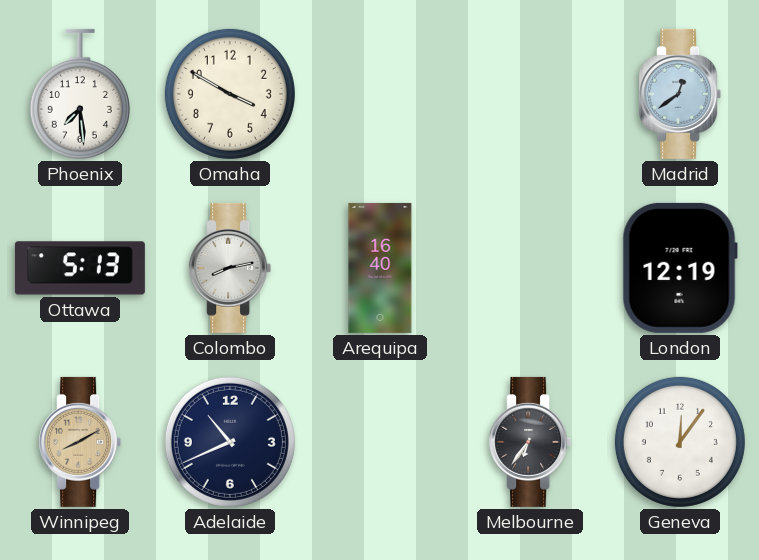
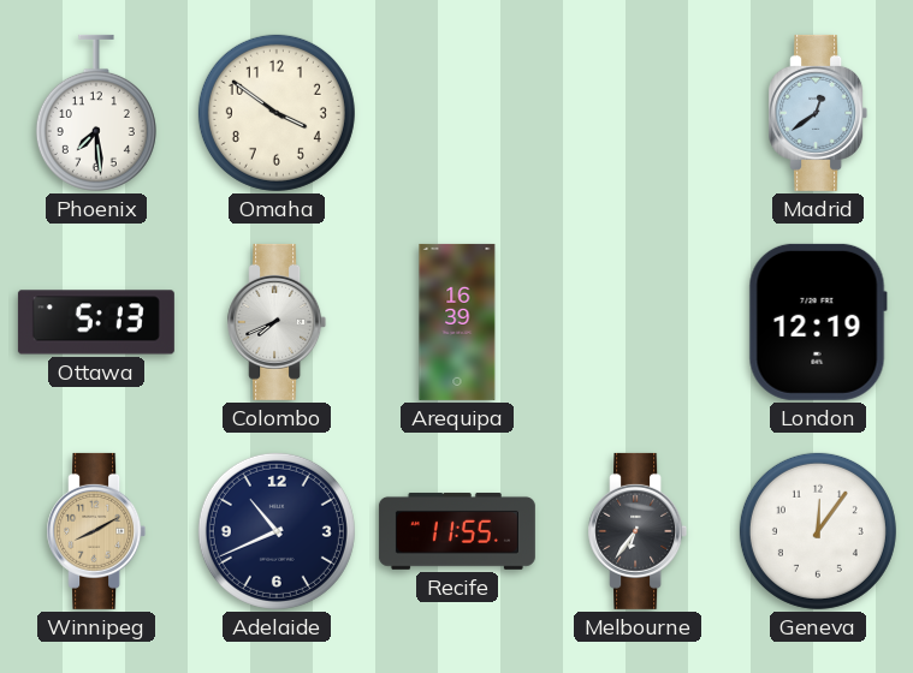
Omaha: 3:50 -> 3:51 (277, 113)
Colombo: 8:13 -> 7:41 (277, 322)
Arequipa: 16:40 -> 16:39 (457, 322)
Recife: none -> 11:55 (457, 531)
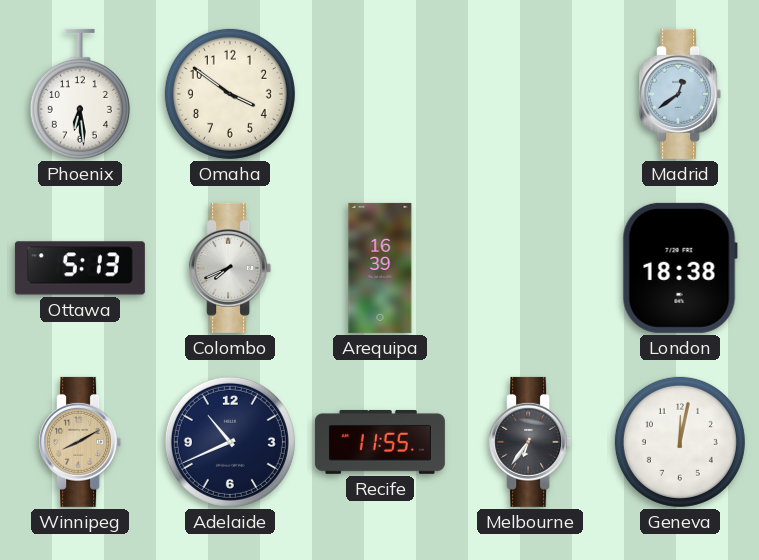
Phoenix: 7:29 -> 6:29 (80, 94)
London: 12:19 -> 18:38 (680, 268)
Geneva: 12:06 -> 12:02 (680, 442)
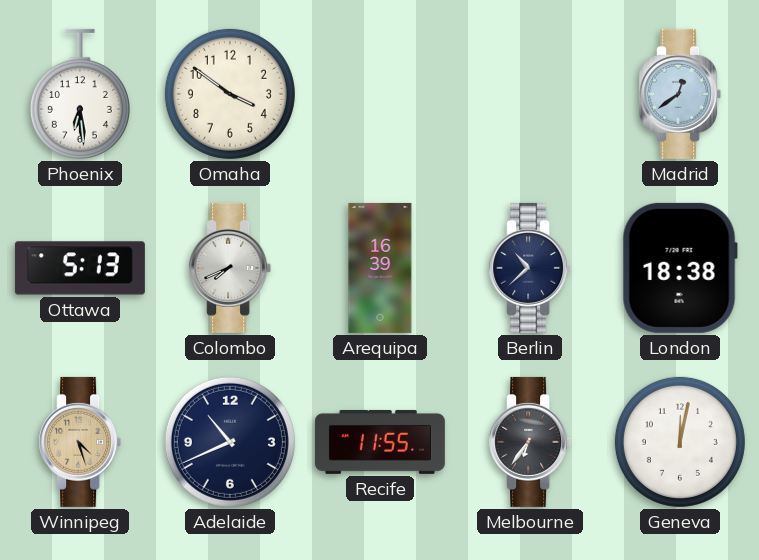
Berlin: none -> 10:38 (530, 268)
Winnipeg: 8:10 -> 4:27 (80, 442)
